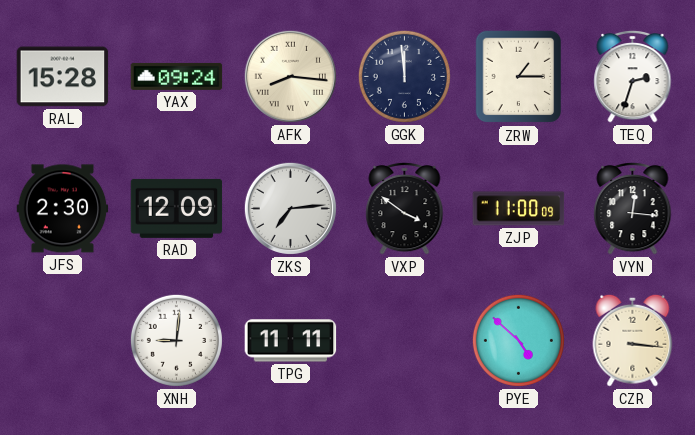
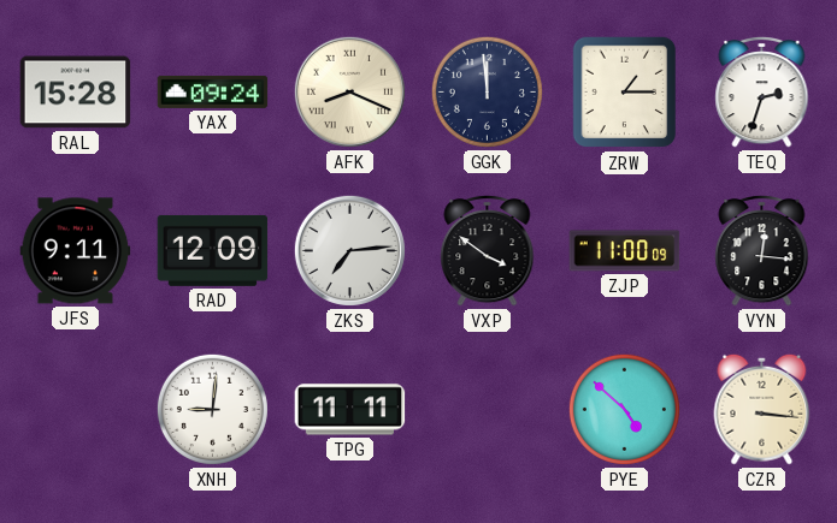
AFK: 8:16 -> 8:19 (349, 91)
JFS: 2:30 -> 9:11 (76, 251)
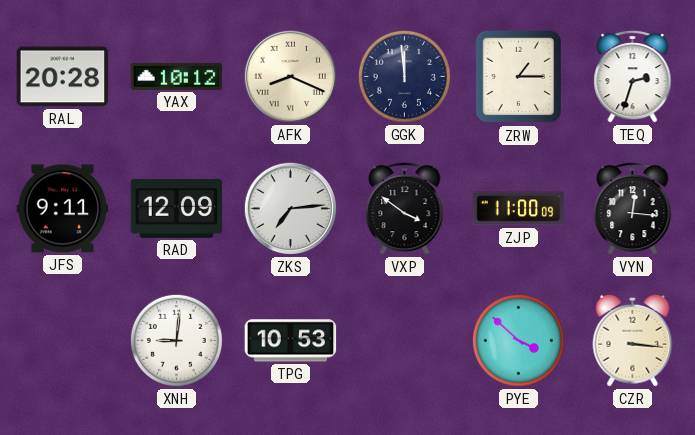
RAL: 15:28 -> 20:28 (63, 77)
YAX: 09:24 -> 10:12 (177, 76)
TPG: 11:11 -> 10:53 (291, 341)
PYE: 4:52 -> 3:52 (518, 340)
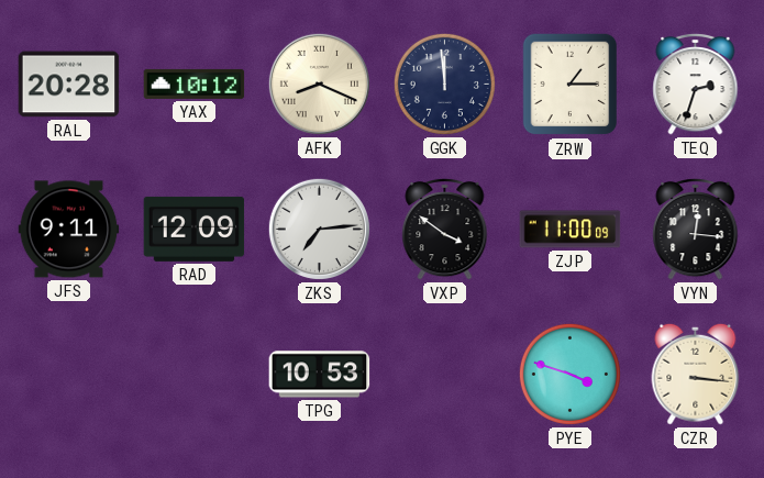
XNH: 9:01 -> none (176, 340)
PYE: 3:52 -> 3:48 (569, 374)
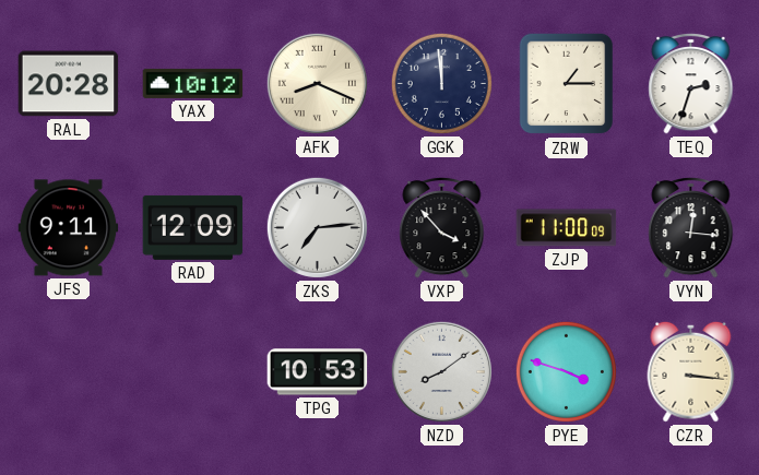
VXP: 3:51 -> 3:53 (442, 227)
NZD: none -> 8:09 (441, 371)
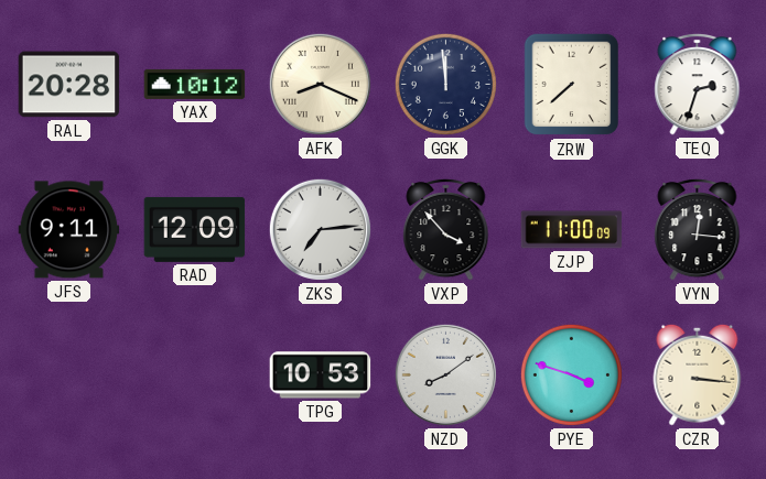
ZRW: 1:15 -> 7:38 (572, 85)
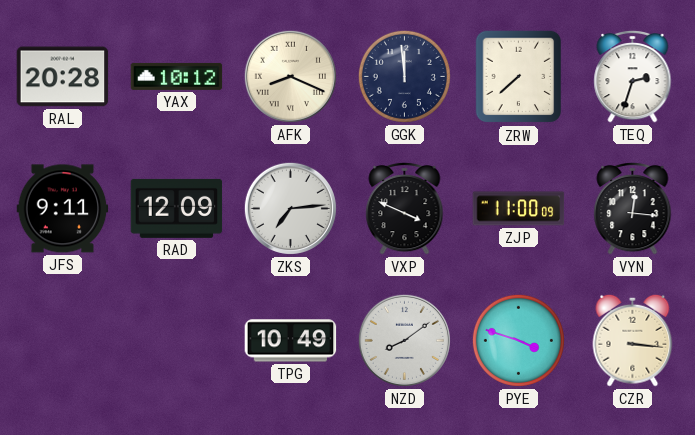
VXP: 3:53 -> 3:49 (405, 208)
TPG: 10:53 -> 10:49 (291, 341)
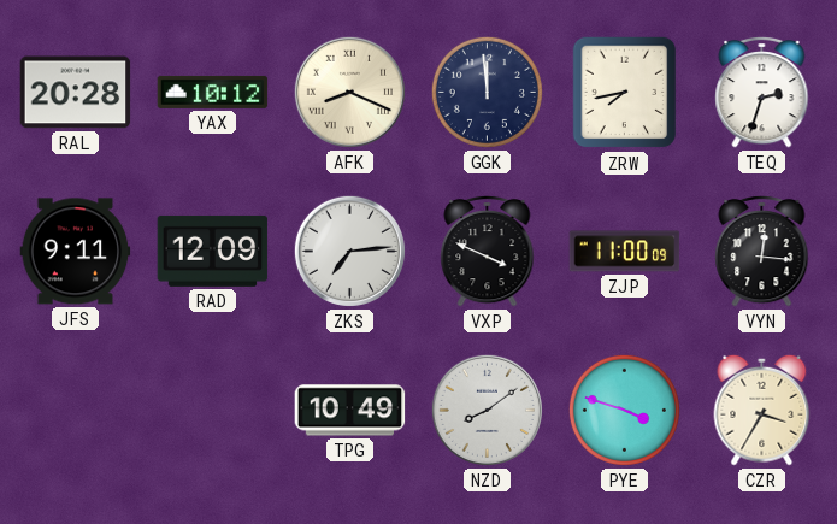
ZRW: 7:38 -> 7:43 (625, 93)
CZR: 3:16 -> 3:35 (762, 410)
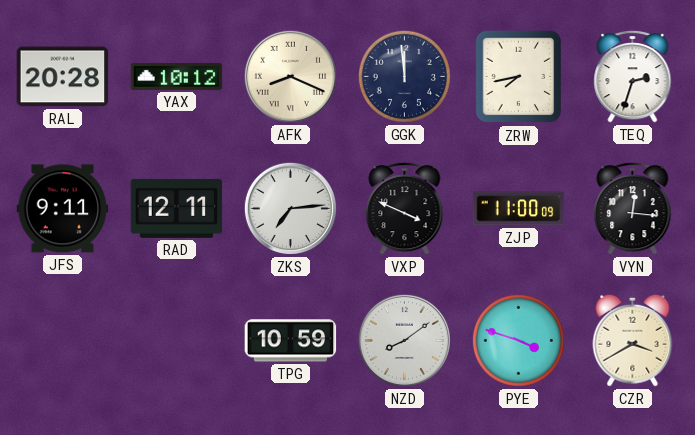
RAD: 12:09 -> 12:11 (177, 208)
TPG: 10:49 -> 10:59 (291, 341)
CZR: 3:35 -> 3:40 (633, 340)
